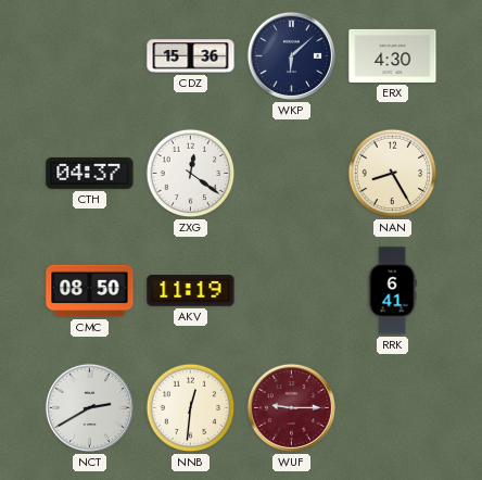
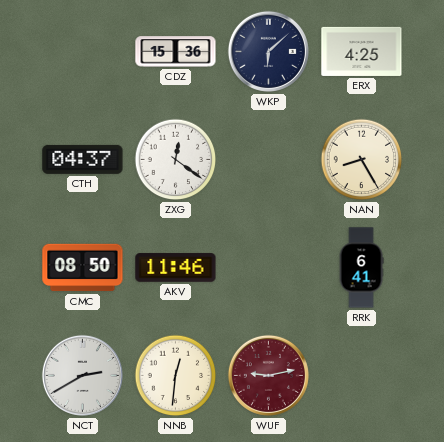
ERX: 4:30 -> 4:25 (362, 51)
AKV: 11:19 -> 11:46 (176, 268)
WUF: 9:15 -> 9:13 (268, 375)
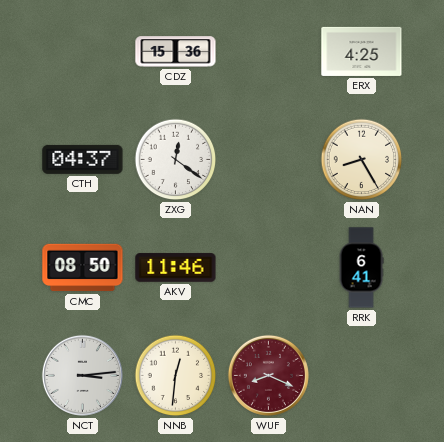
WKP: 6:08 -> none (268, 51)
NCT: 2:40 -> 3:14 (82, 375)
WUF: 9:13 -> 8:19 (268, 375)
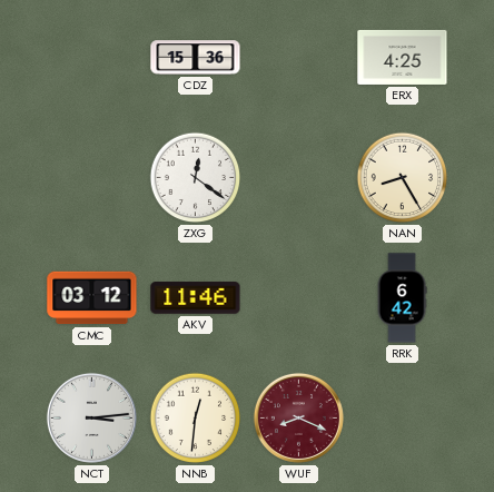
CTH: 04:37 -> none (83, 159)
CMC: 08:50 -> 03:12 (92, 298)
RRK: 6:41 -> 6:42 (402, 298)
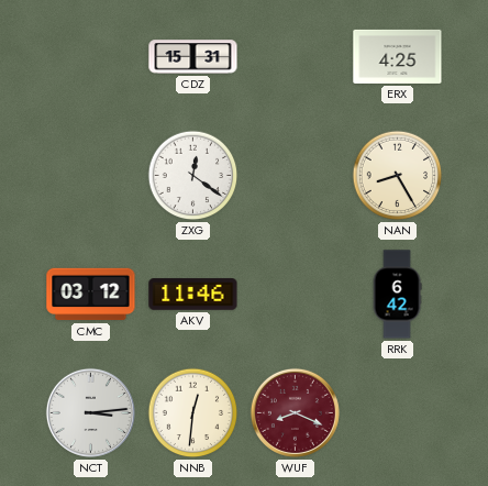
CDZ: 15:36 -> 15:31 (193, 57)
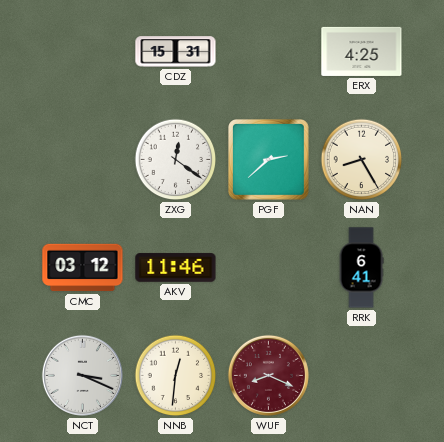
PGF: none -> 2:38 (269, 160)
RRK: 6:42 -> 6:41 (361, 268)
NCT: 3:14 -> 3:19 (82, 375)
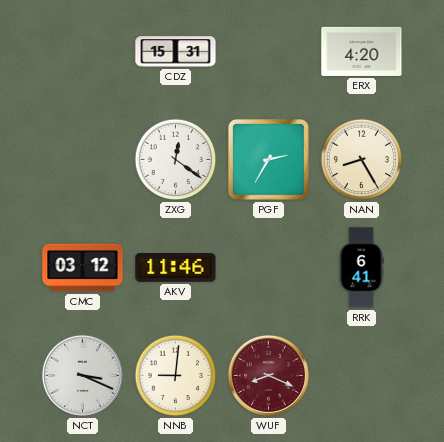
ERX: 4:25 -> 4:20 (362, 51)
PGF: 2:38 -> 2:35 (269, 160)
NNB: 12:31 -> 9:01 (176, 376)
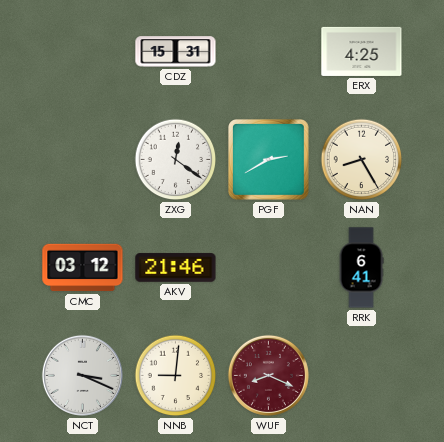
ERX: 4:20 -> 4:25 (362, 51)
PGF: 2:35 -> 2:40 (269, 160)
AKV: 11:46 -> 21:46 (176, 268)
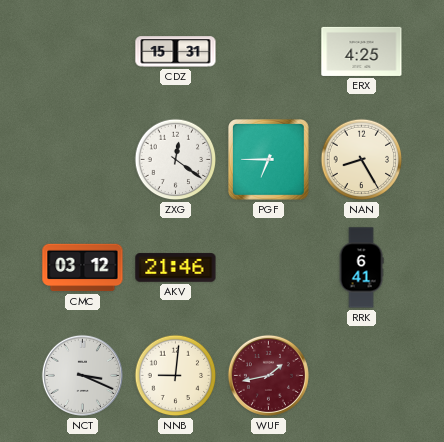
PGF: 2:40 -> 6:45 (269, 160)
WUF: 8:19 -> 1:43 (268, 375)
